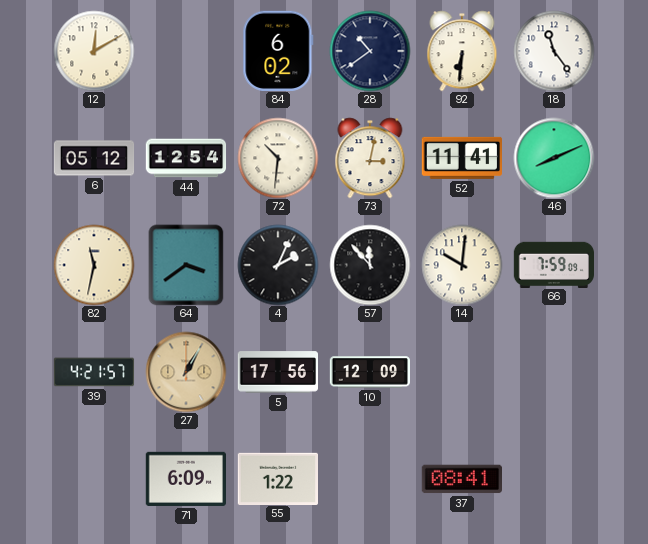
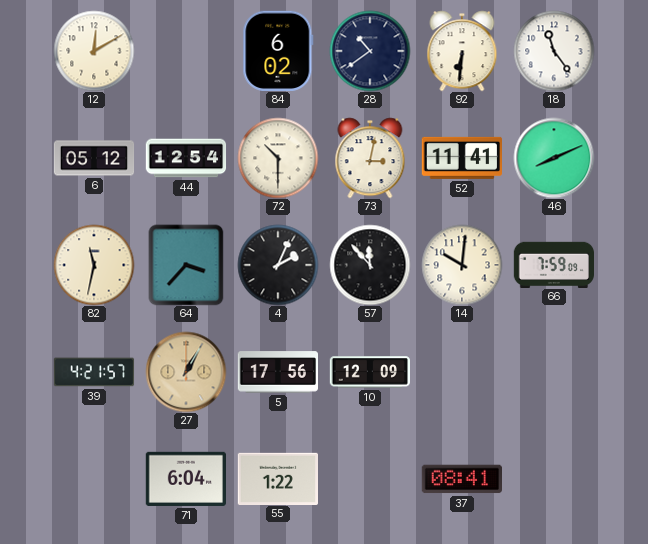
72: 10:31 -> 10:30 (278, 158)
64: 3:39 -> 3:37 (186, 265)
71: 6:09 -> 6:04 (185, 479)
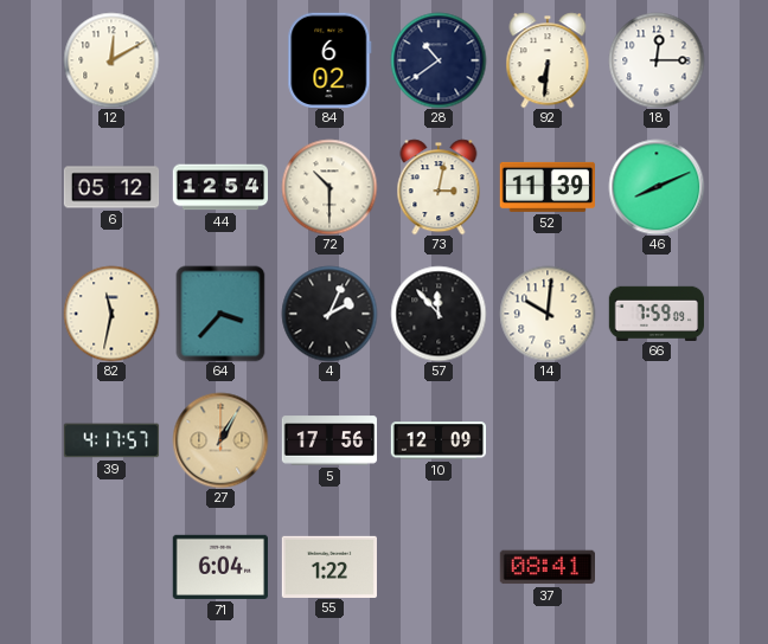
18: 11:24 -> 12:15 (657, 60)
52: 11:41 -> 11:39 (546, 187)
39: 4:21 -> 4:17 (111, 440)
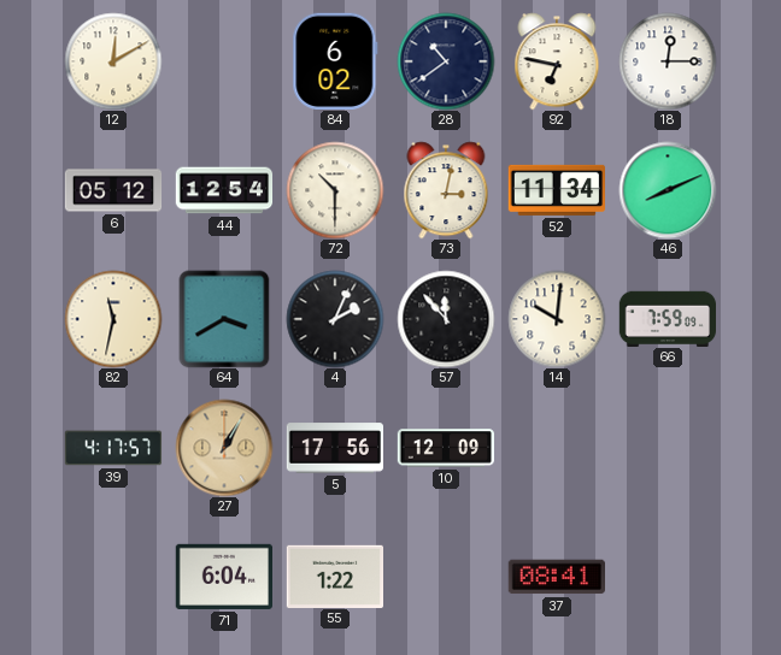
92: 6:31 -> 6:47 (557, 61)
52: 11:39 -> 11:34 (556, 190)
64: 3:37 -> 3:40 (224, 319)
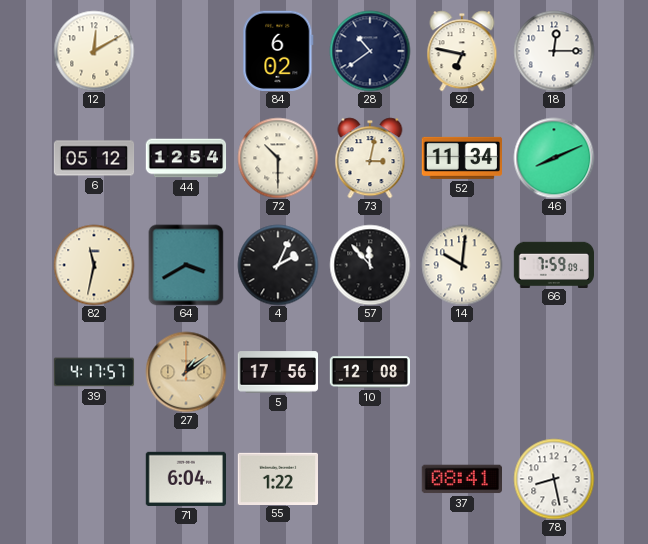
27: 1:05 -> 1:09 (186, 372)
10: 12:09 -> 12:08 (369, 372)
78: none -> 8:28 (554, 479)
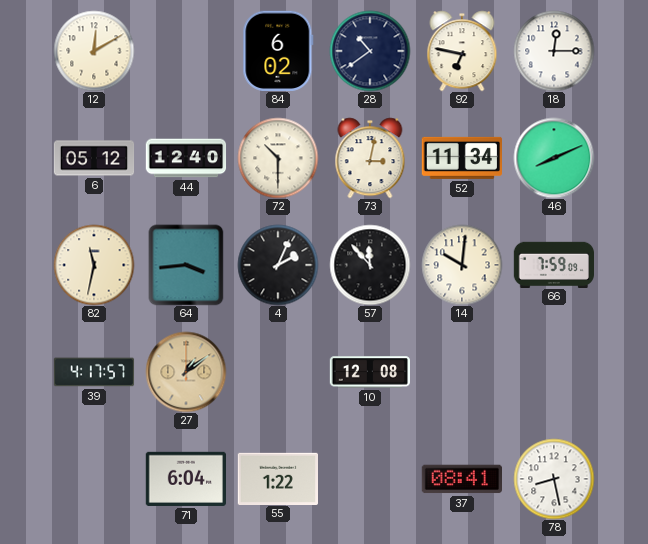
44: 12:54 -> 12:40 (186, 158)
64: 3:40 -> 3:44 (186, 265)
5: 17:56 -> none (277, 372)
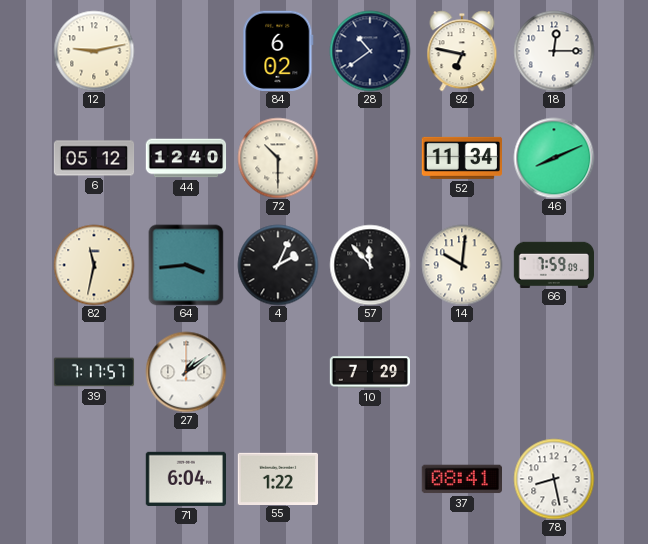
12: 12:10 -> 9:13 (94, 51)
73: 3:02 -> none (370, 158)
39: 4:17 -> 7:17 (94, 372)
27 dial: champagne -> white (186, 372)
10: 12:08 -> 7:29 (369, 372)
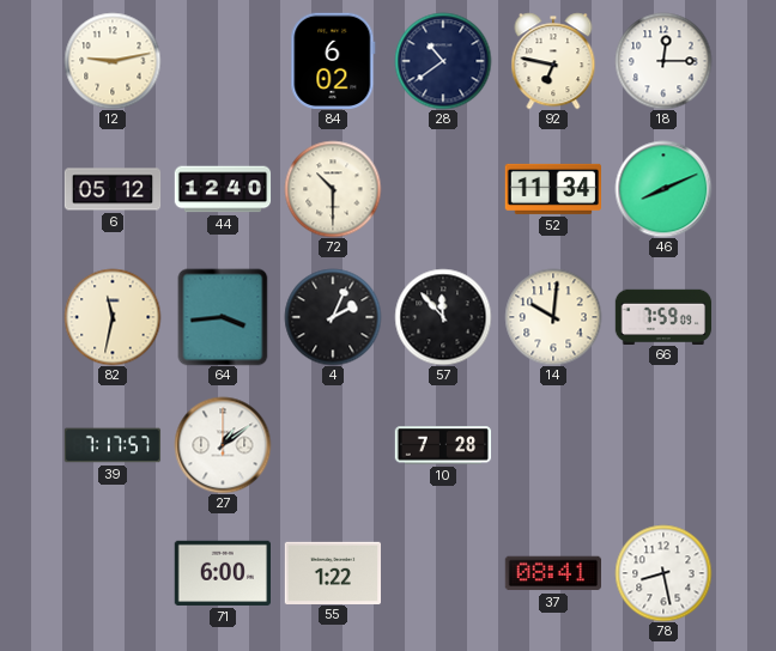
10: 7:29 -> 7:28 (442, 445)
71: 6:04 -> 6:00 (222, 573)
